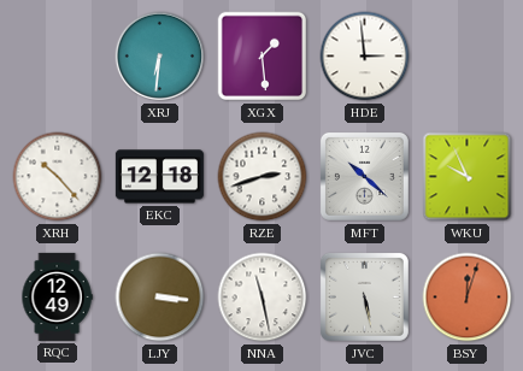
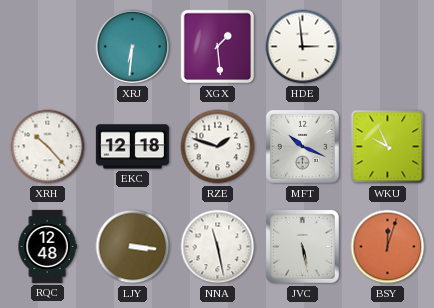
RZE: 2:42 -> 1:48 (218, 147)
MFT: 10:22 -> 10:19 (302, 146)
RQC: 12:49 -> 12:48 (47, 246)
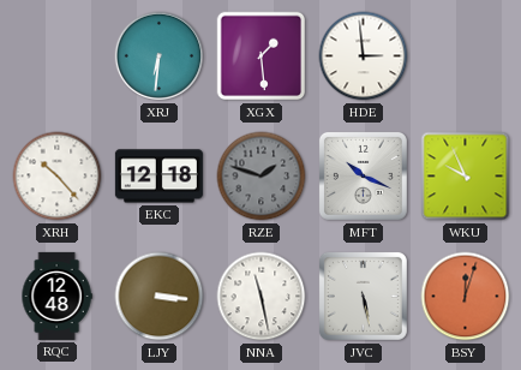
RZE dial: white -> grey (262, 177)
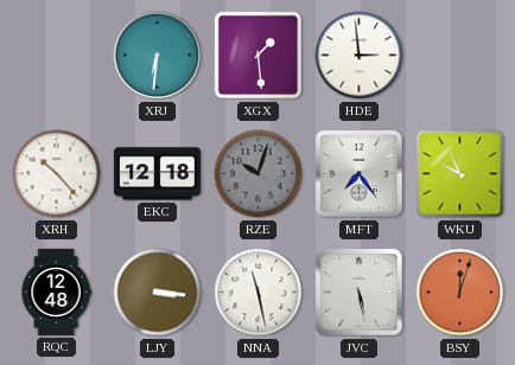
RZE: 1:48 -> 10:03 (259, 174)
MFT: 10:19 -> 7:24 (358, 173)
